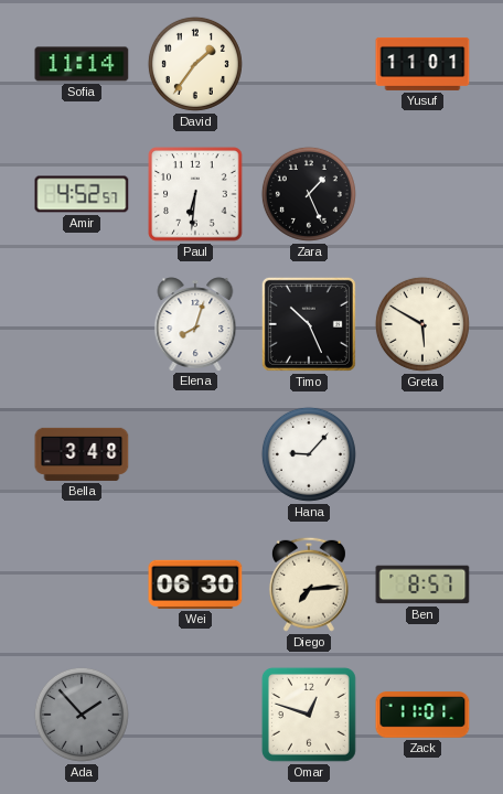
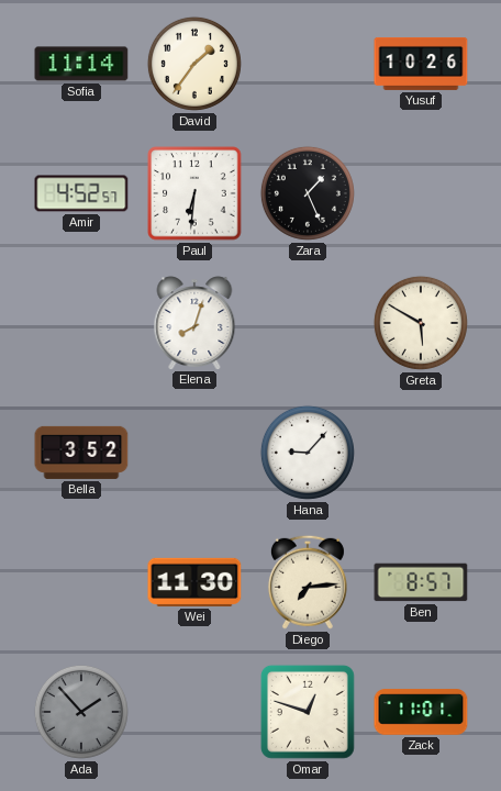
Yusuf: 11:01 -> 10:26 (421, 64)
Timo: 10:26 -> none (309, 324)
Bella: 3:48 -> 3:52 (81, 453)
Wei: 06:30 -> 11:30 (194, 582)
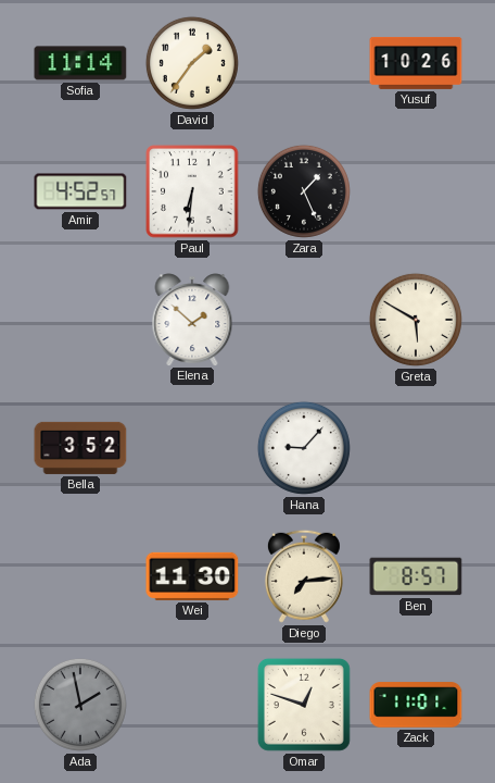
Elena: 8:03 -> 1:52 (192, 320)
Ada: 1:53 -> 1:58 (80, 705)
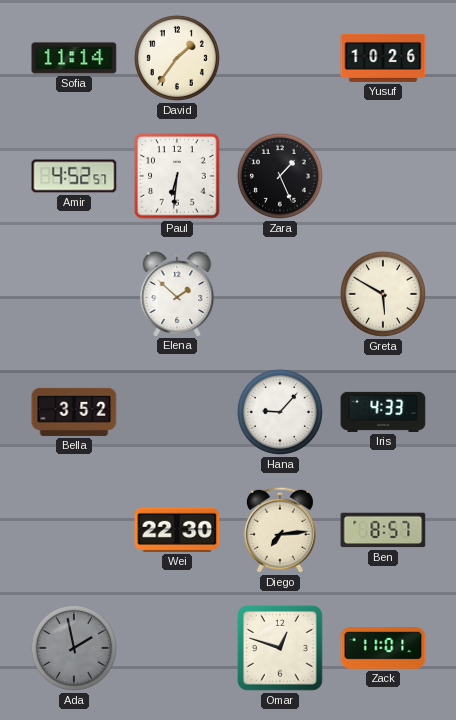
Iris: none -> 4:33 (383, 412)
Wei: 11:30 -> 22:30 (177, 530)
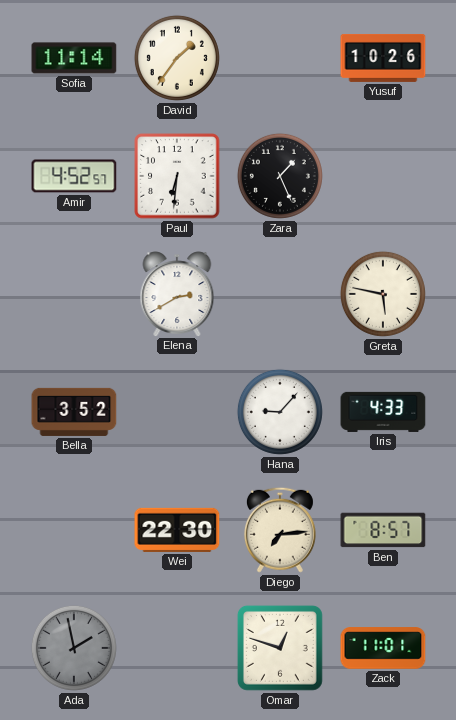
Elena: 1:52 -> 2:40 (177, 294)
Greta: 5:50 -> 5:47 (383, 294)
